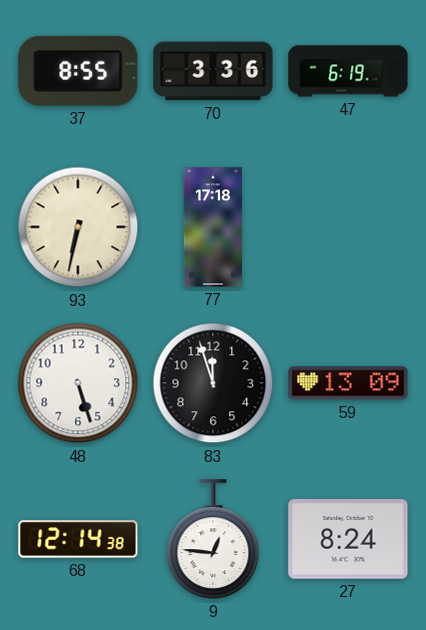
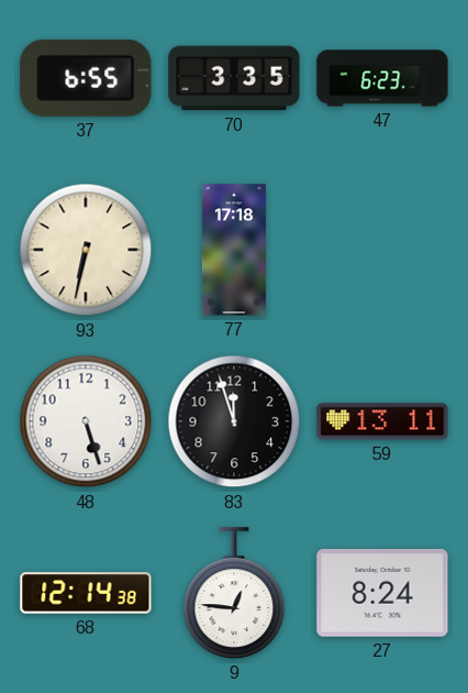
37: 8:55 -> 6:55 (86, 78)
70: 3:36 -> 3:35 (234, 78)
47: 6:19 -> 6:23 (382, 78)
59: 13:09 -> 13:11 (382, 421)
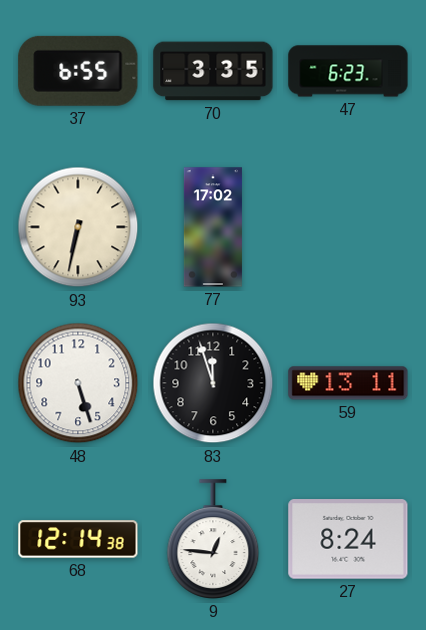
77: 17:18 -> 17:02 (213, 227)
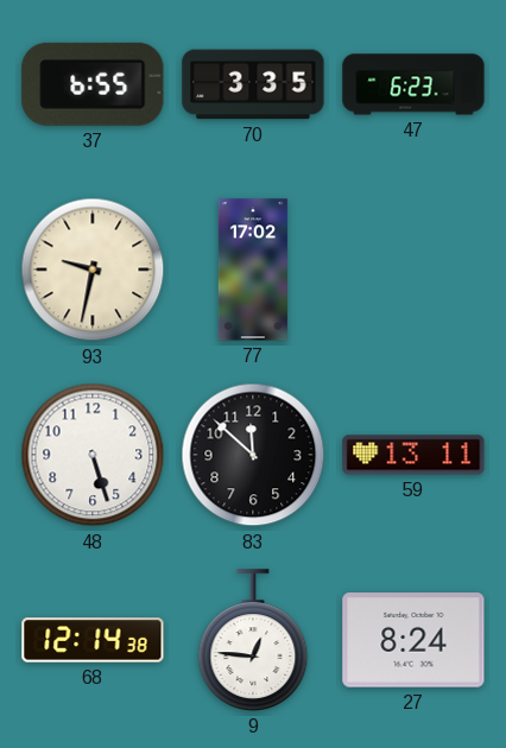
93: 6:32 -> 9:32 (93, 270)
83: 11:57 -> 11:52 (253, 455)
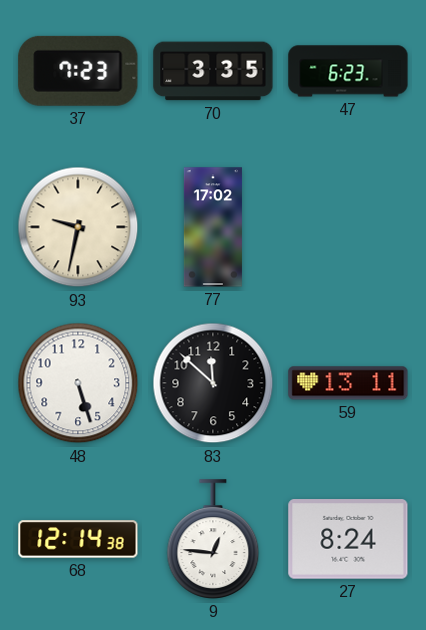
37: 6:55 -> 7:23 (78, 71)
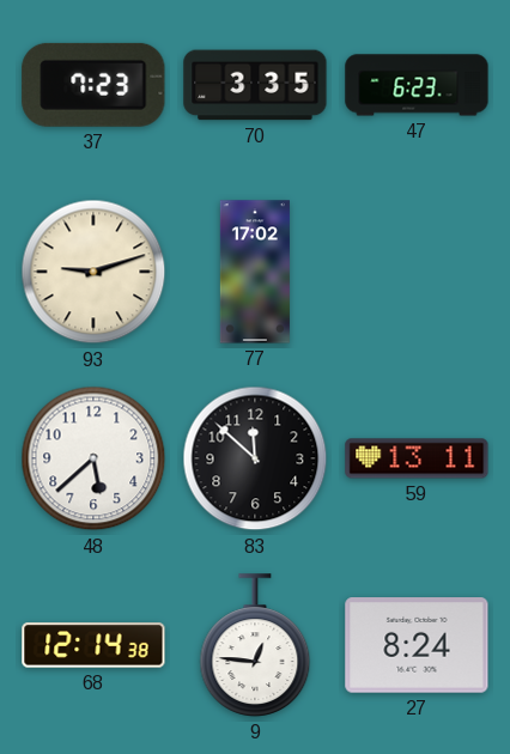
93: 9:32 -> 9:12 (93, 272)
48: 5:27 -> 5:38 (93, 458)
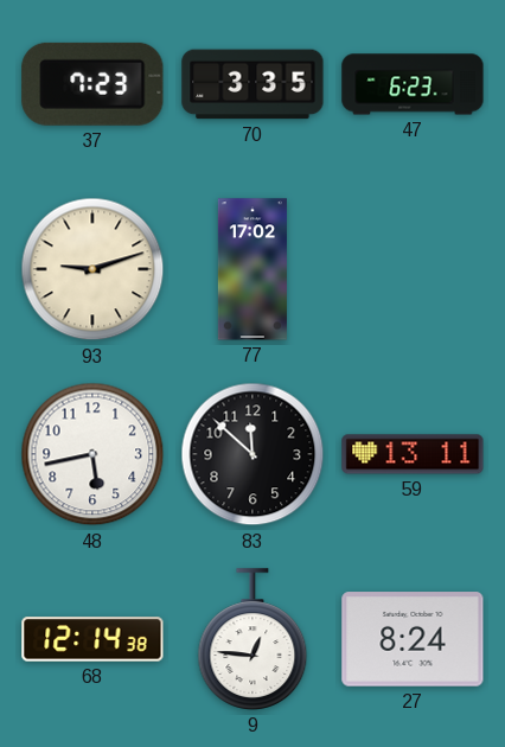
48: 5:38 -> 5:43 (92, 454)
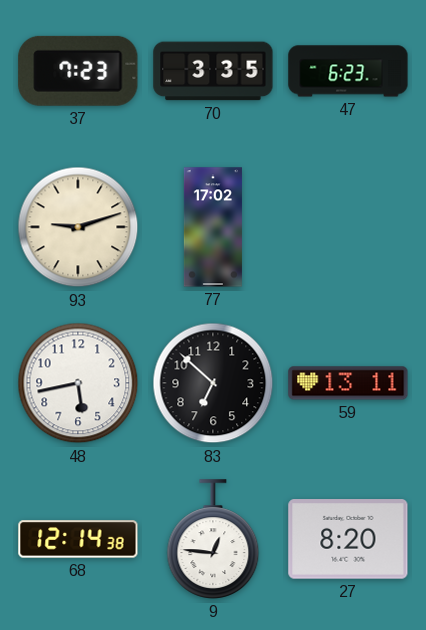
83: 11:52 -> 6:52 (213, 383)
27: 8:24 -> 8:20 (348, 539)
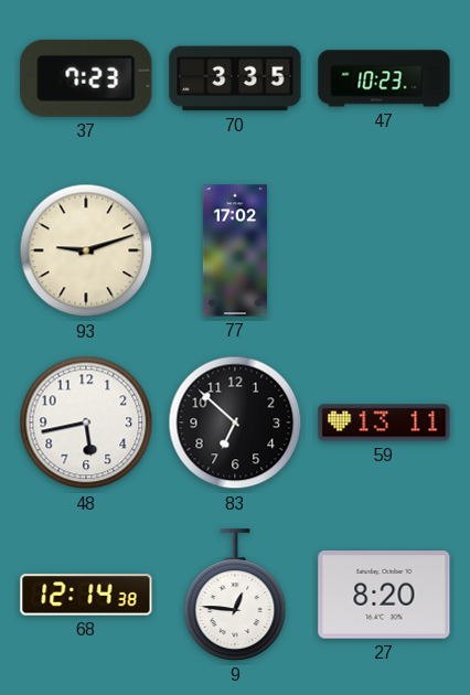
47: 6:23 -> 10:23 (384, 78)
